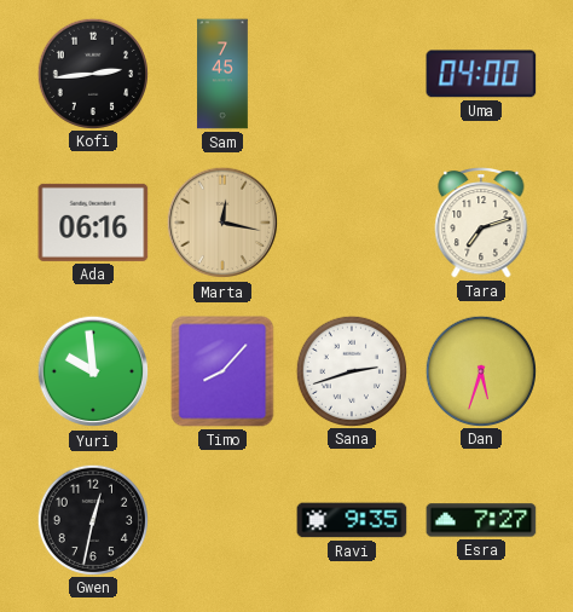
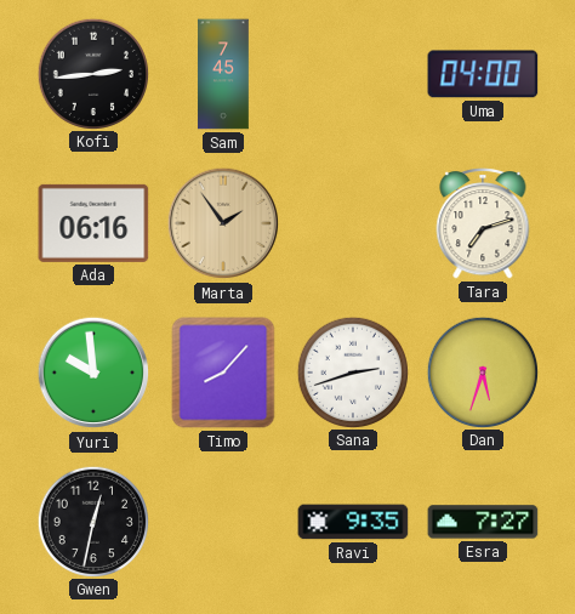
Marta: 12:17 -> 1:54 (223, 223)
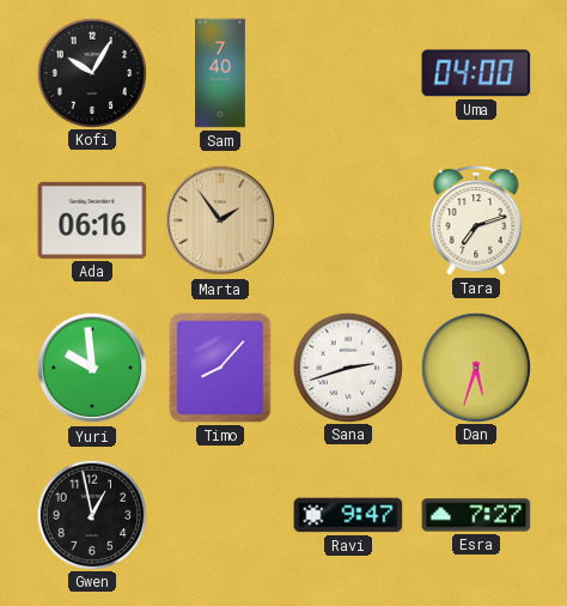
Kofi: 2:44 -> 10:05 (91, 72)
Sam: 7:45 -> 7:40 (220, 73)
Gwen: 12:32 -> 12:58 (91, 514)
Ravi: 9:35 -> 9:47 (348, 515)
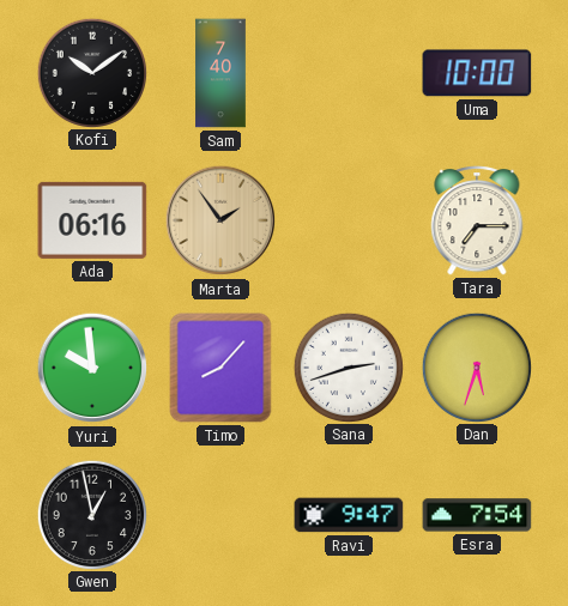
Kofi: 10:05 -> 10:09 (91, 72)
Uma: 04:00 -> 10:00 (477, 73)
Tara: 7:12 -> 7:15 (477, 222)
Esra: 7:27 -> 7:54 (477, 515)
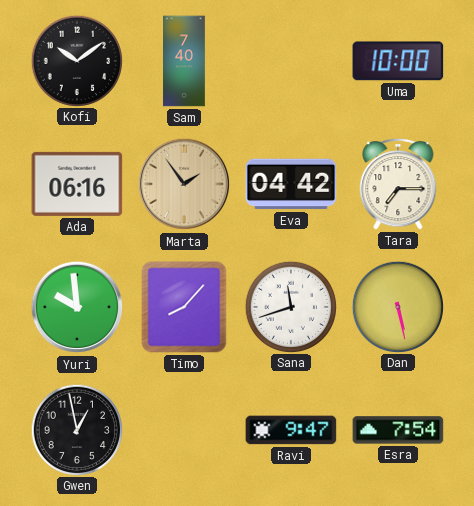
Eva: none -> 04:42 (291, 184)
Sana: 2:42 -> 11:42 (290, 306)
Dan: 5:33 -> 5:28 (397, 306)
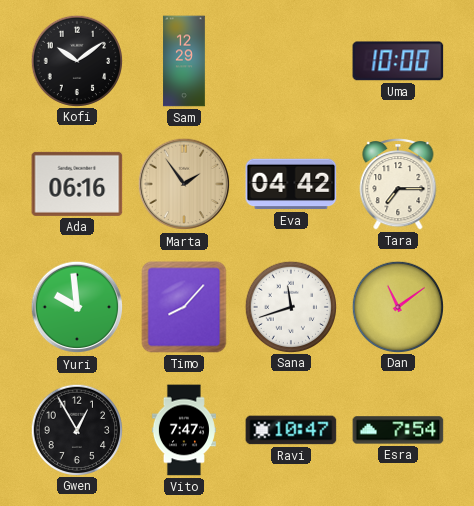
Sam: 7:40 -> 12:29 (184, 61)
Dan: 5:28 -> 11:09 (397, 306)
Gwen: 12:58 -> 12:55 (76, 429)
Vito: none -> 7:47 (184, 430)
Ravi: 9:47 -> 10:47 (291, 430)
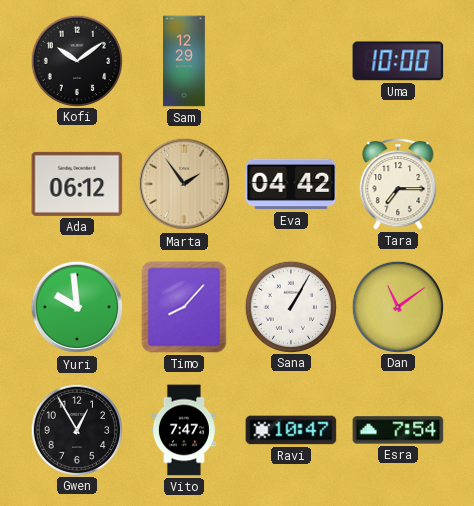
Ada: 06:16 -> 06:12 (77, 184)
Sana: 11:42 -> 1:05 (290, 306)
